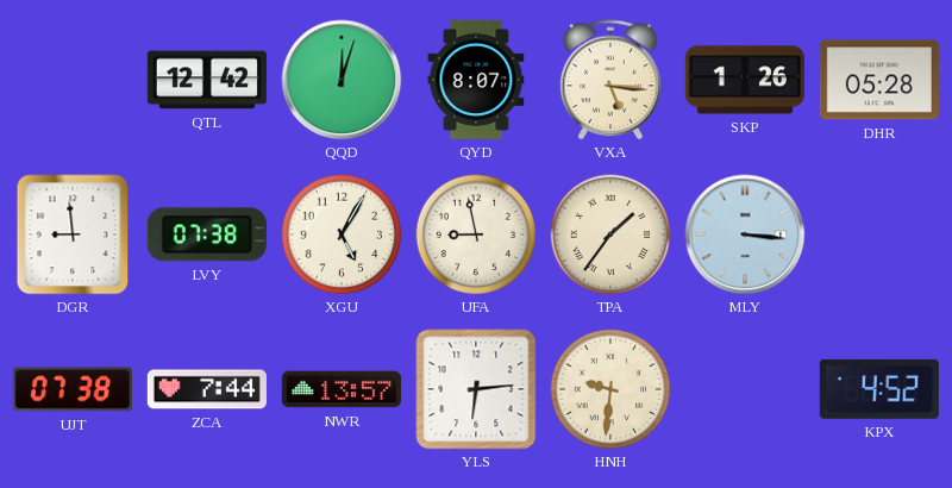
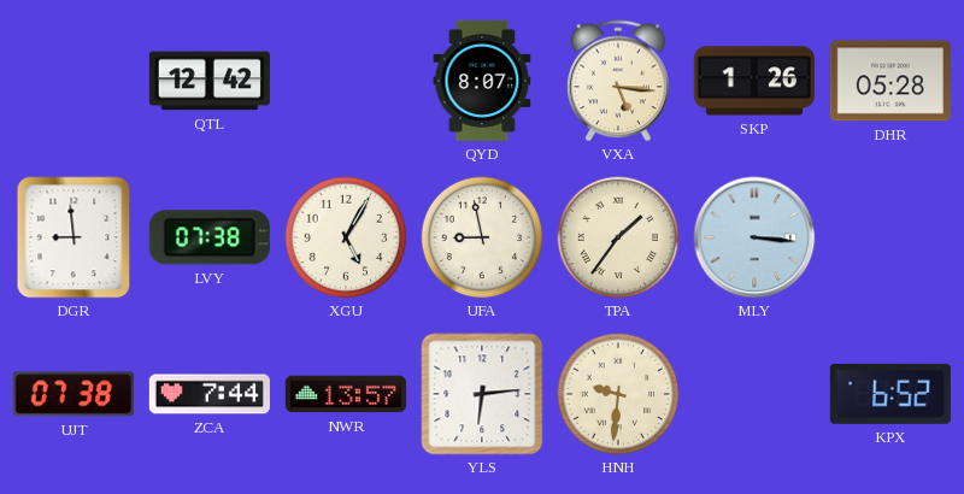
QQD: 12:03 -> none (342, 80)
KPX: 4:52 -> 6:52 (890, 394)
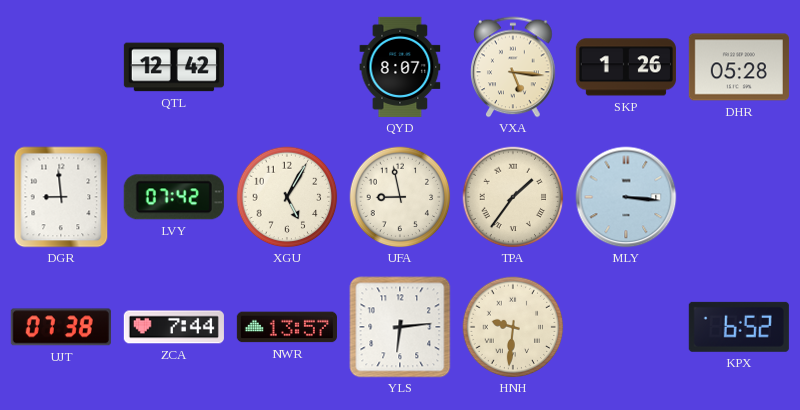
LVY: 07:38 -> 07:42 (174, 197)
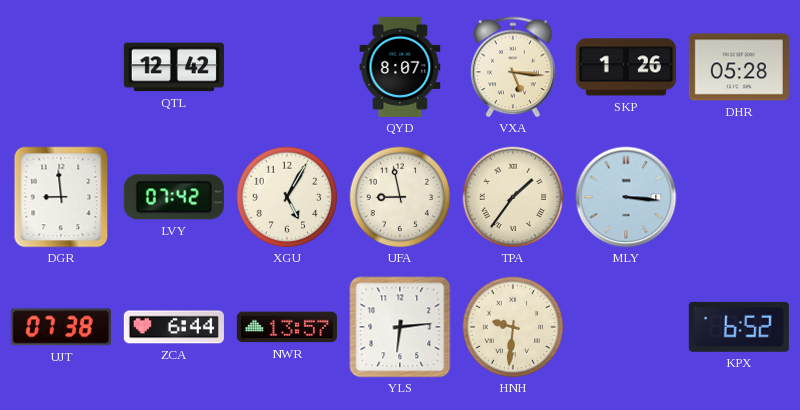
ZCA: 7:44 -> 6:44 (174, 327)
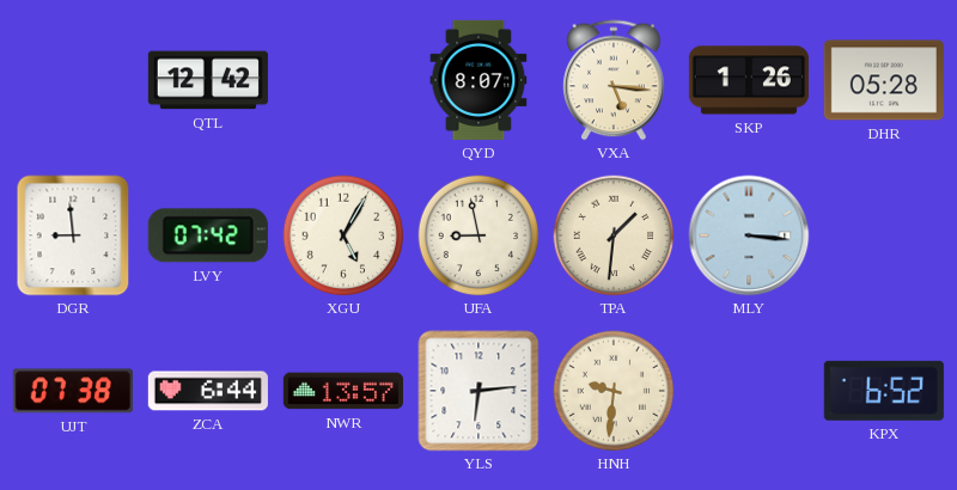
TPA: 1:36 -> 1:31 (614, 235)
